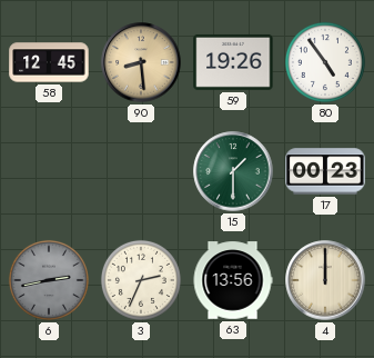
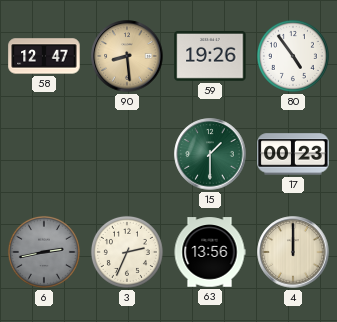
58: 12:45 -> 12:47 (44, 56)
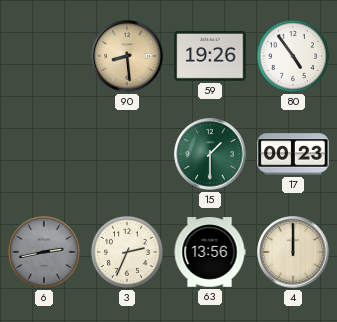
58: 12:47 -> none (44, 56)
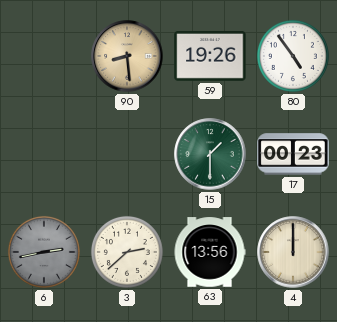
3: 2:34 -> 2:38 (127, 252)
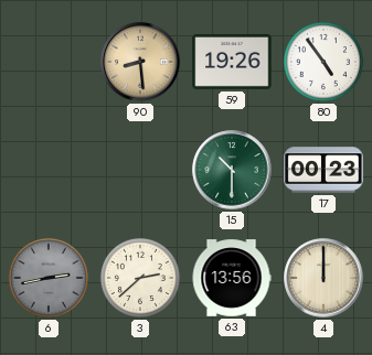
15: 1:30 -> 10:30 (232, 170)
